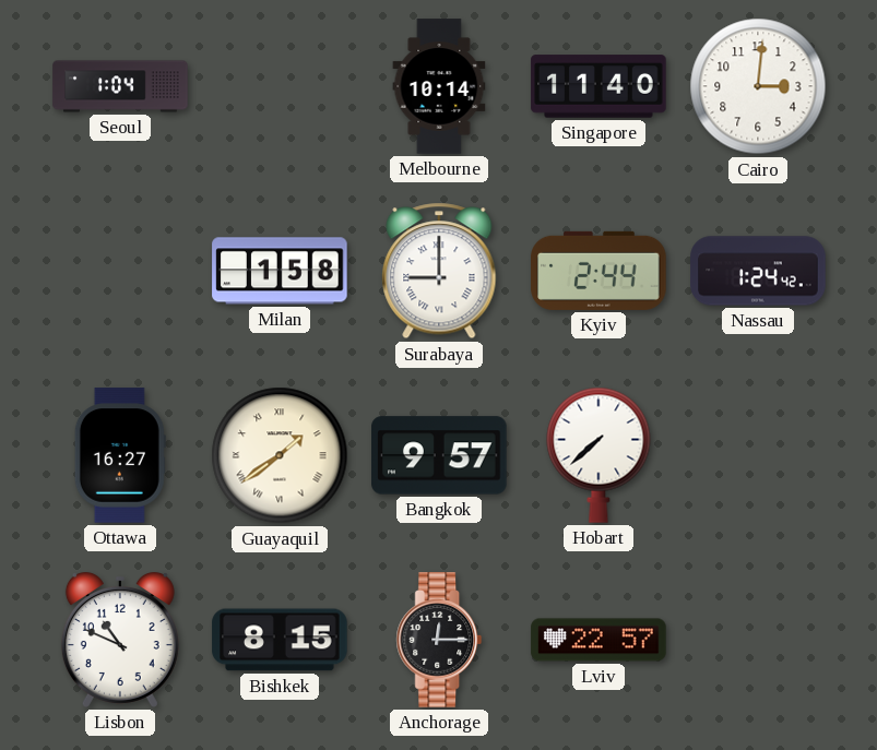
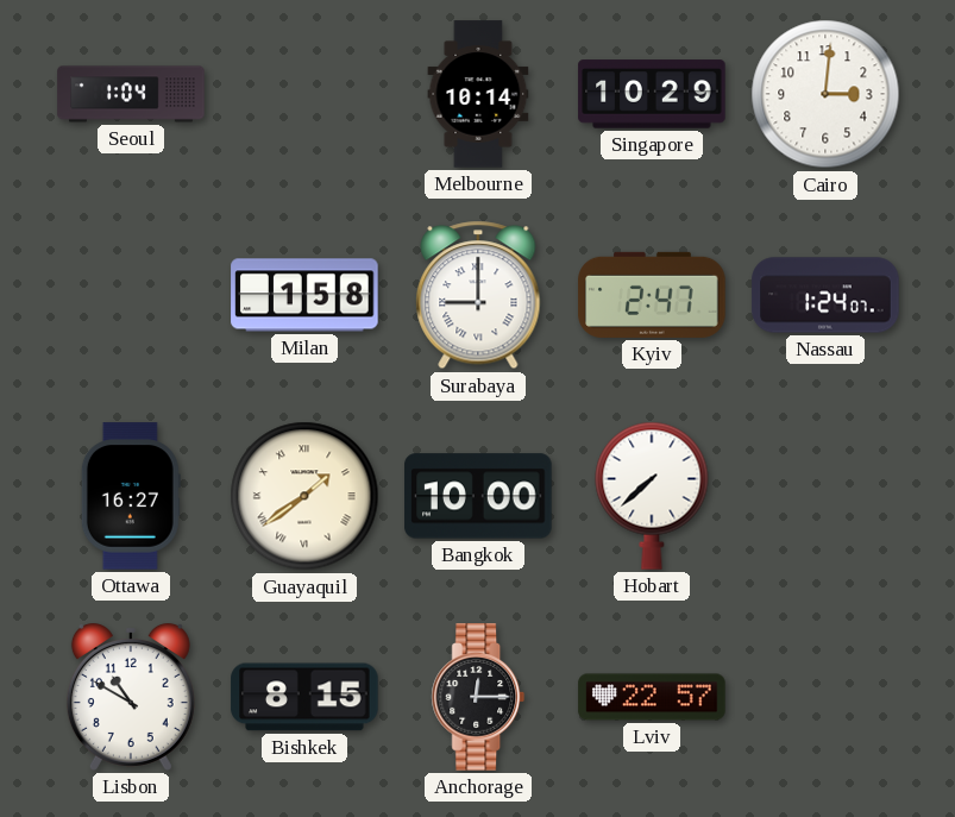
Singapore: 11:40 -> 10:29 (652, 94)
Kyiv: 2:44 -> 2:47 (652, 295)
Nassau: 1:24:42 -> 1:24:07 (825, 295)
Bangkok: 9:57 -> 10:00 (478, 496)
Lisbon: 10:49 -> 10:50 (131, 698)
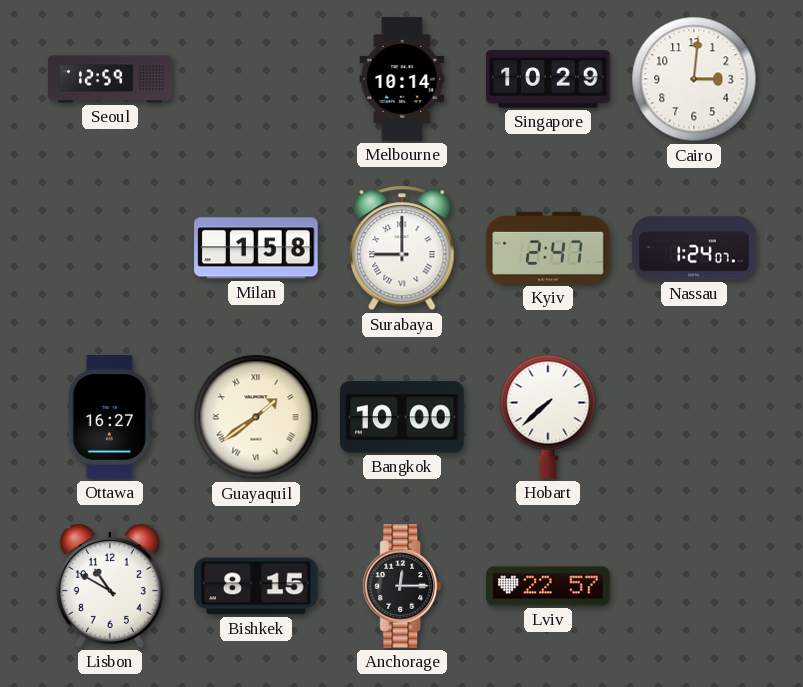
Seoul: 1:04 -> 12:59 (110, 79)
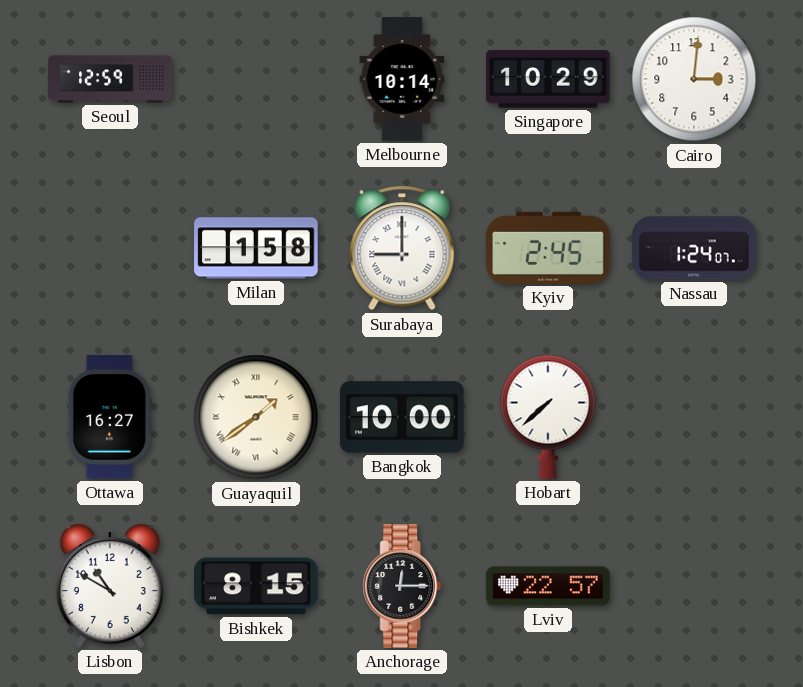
Kyiv: 2:47 -> 2:45 (548, 248)
